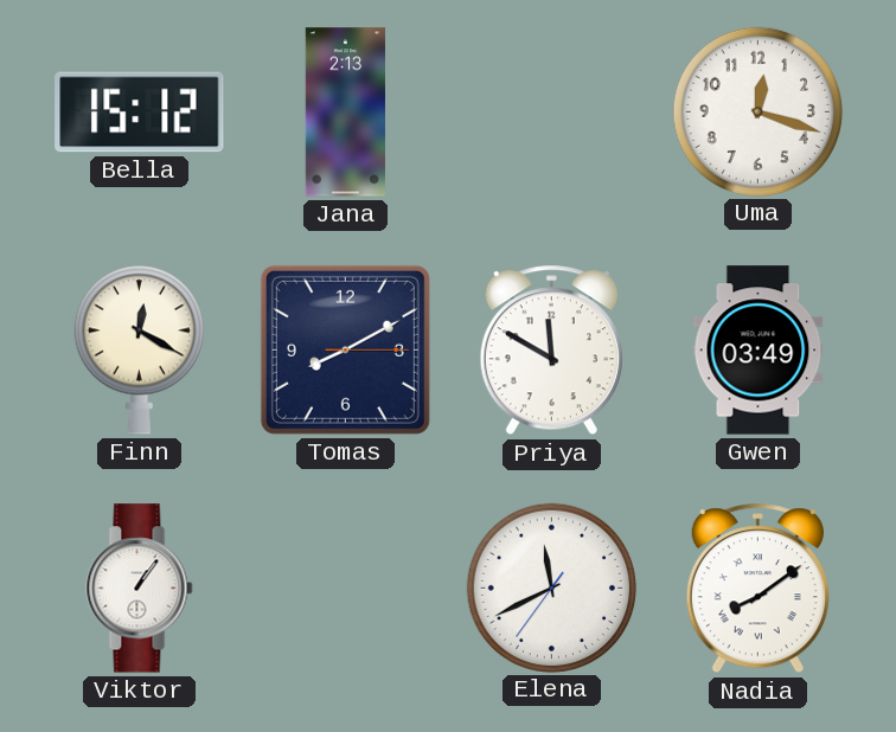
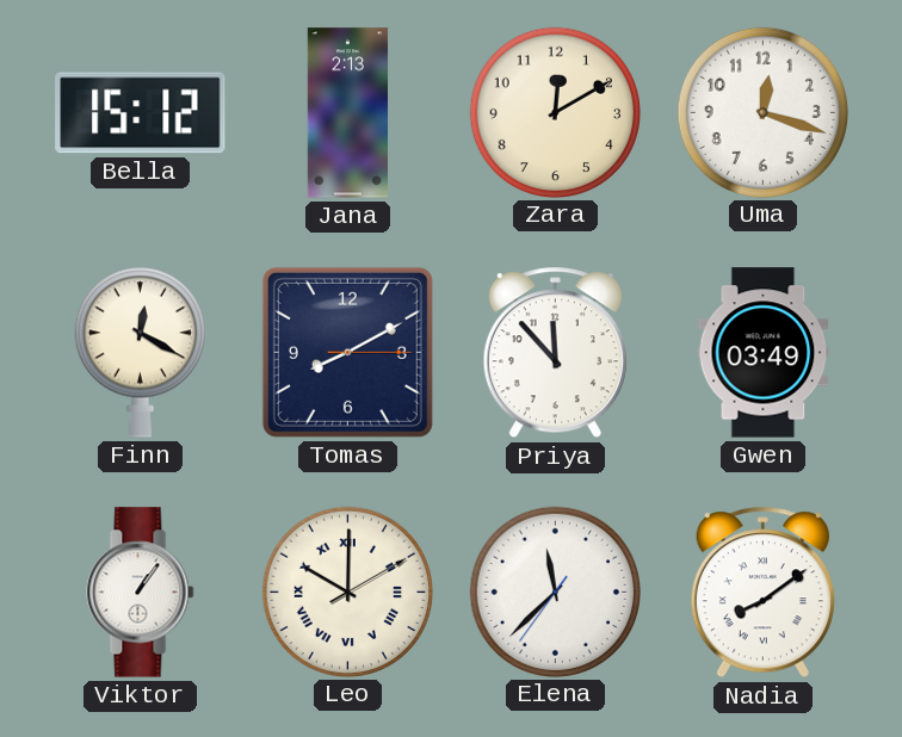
Zara: none -> 12:10 (555, 112)
Priya: 11:50 -> 11:53 (555, 353)
Leo: none -> 10:00 (347, 592)
Elena: 11:40 -> 11:37 (555, 592)
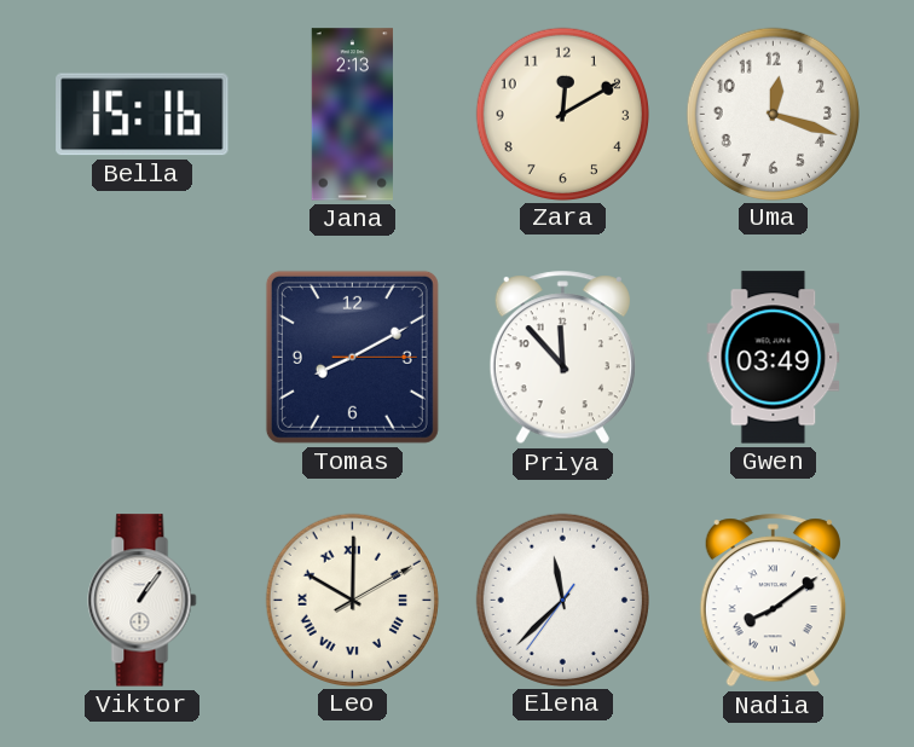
Bella: 15:12 -> 15:16 (143, 115)
Finn: 12:20 -> none (140, 352)
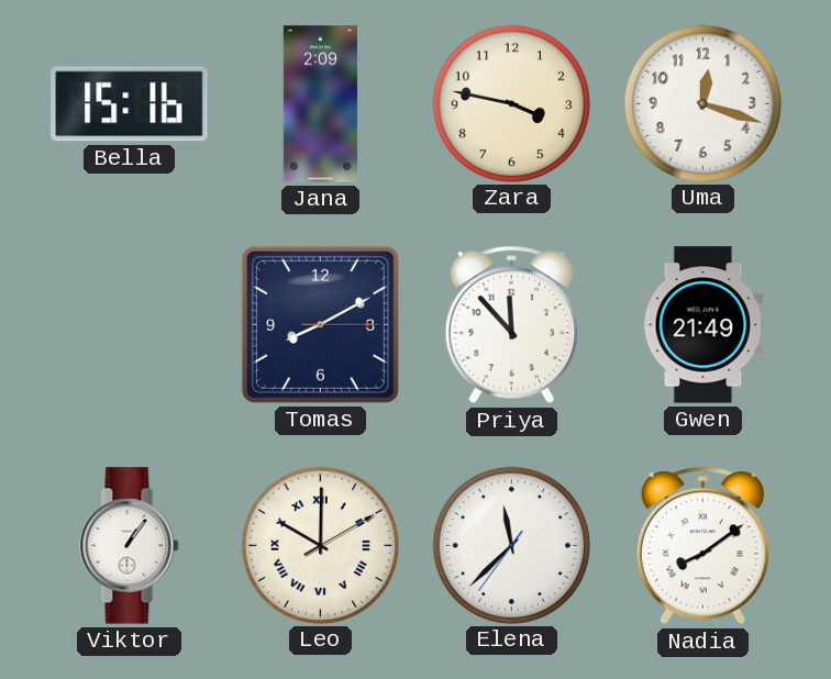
Jana: 2:13 -> 2:09 (320, 104)
Zara: 12:10 -> 3:47 (511, 103)
Gwen: 03:49 -> 21:49 (703, 325)
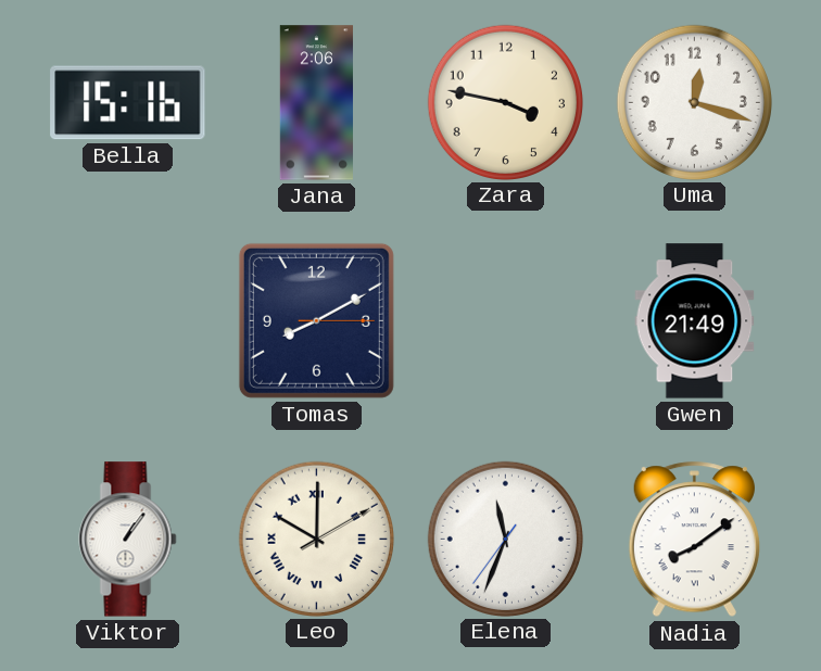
Jana: 2:09 -> 2:06 (316, 103)
Priya: 11:53 -> none (511, 325)
Elena: 11:37 -> 11:33 (505, 539)
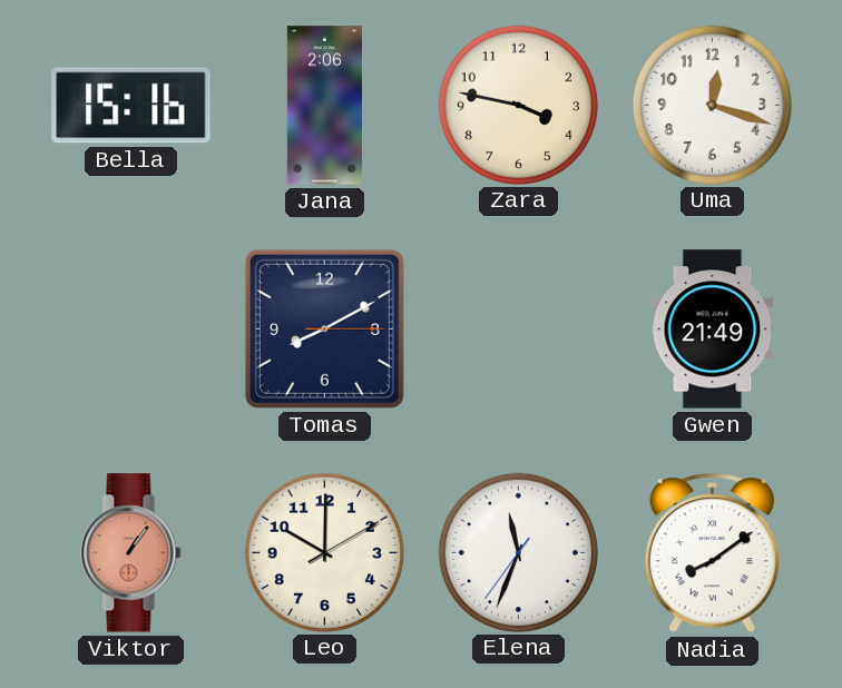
Viktor dial: white -> salmon (131, 553)
Leo numerals: Roman -> Arabic (324, 552)
